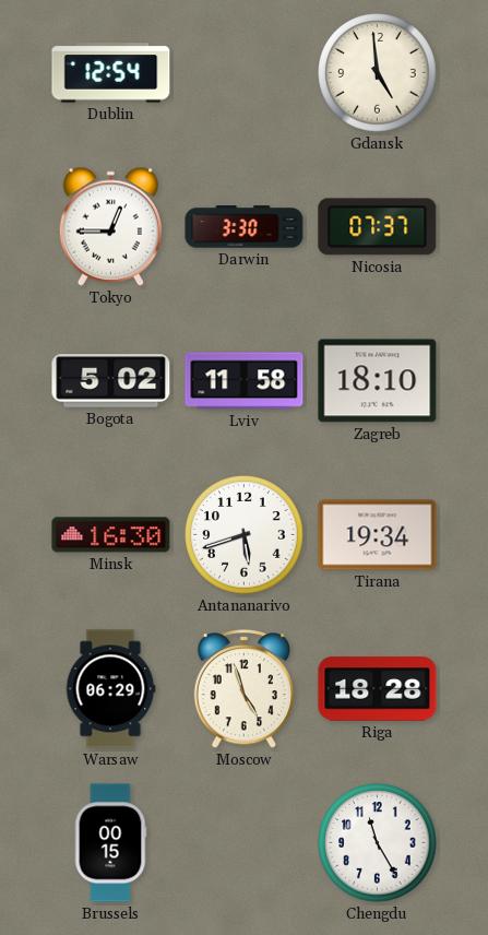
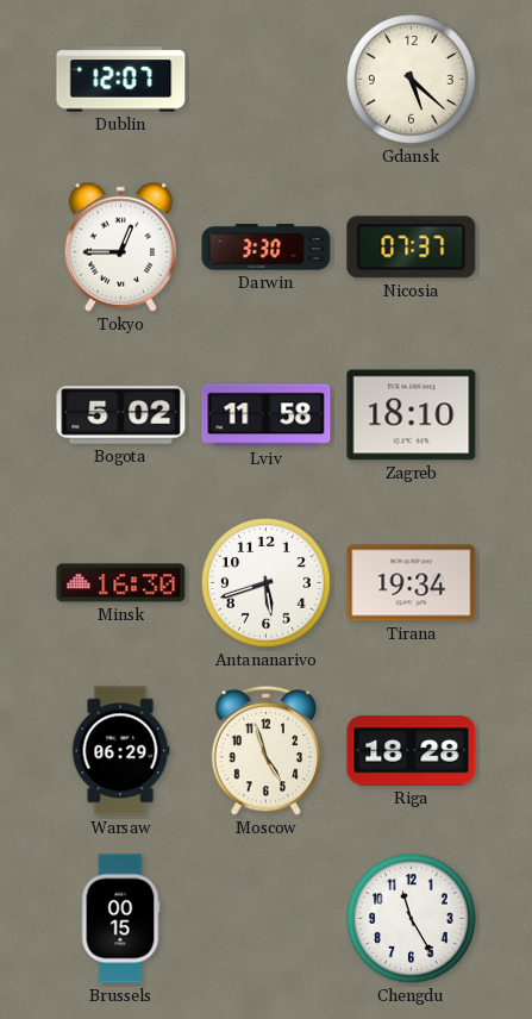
Dublin: 12:54 -> 12:07 (121, 80)
Gdansk: 4:59 -> 5:22 (412, 80)
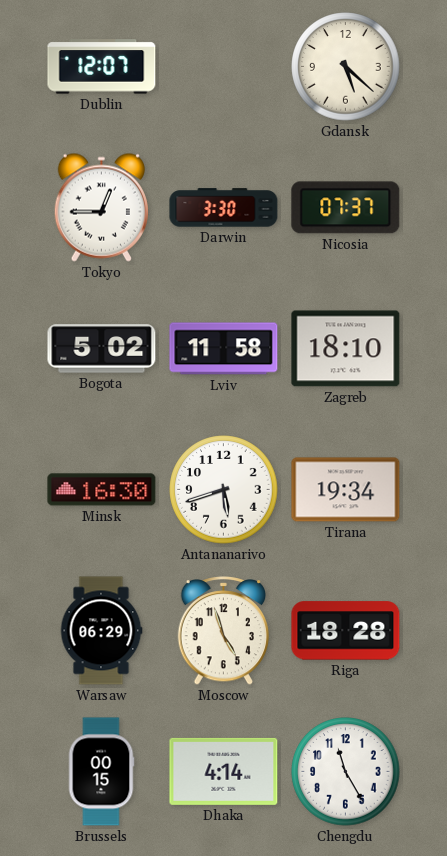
Dhaka: none -> 4:14 (224, 771)
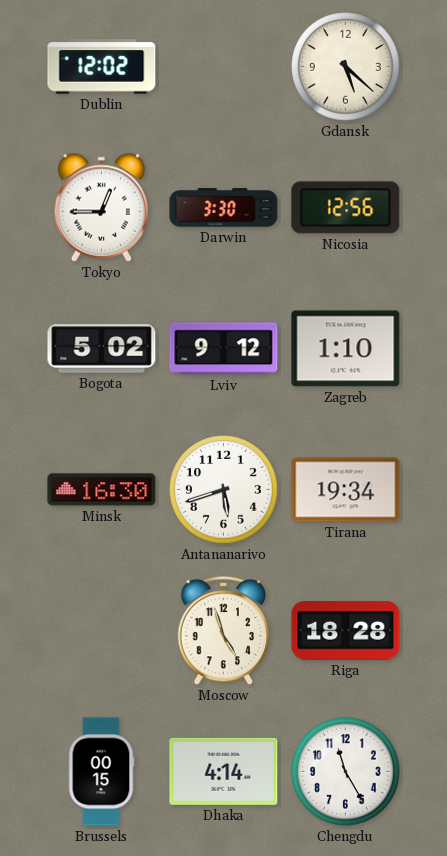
Dublin: 12:07 -> 12:02 (102, 67)
Nicosia: 07:37 -> 12:56 (346, 208)
Lviv: 11:58 -> 9:12 (224, 349)
Zagreb: 18:10 -> 1:10 (346, 349)
Warsaw: 06:29 -> none (101, 631)
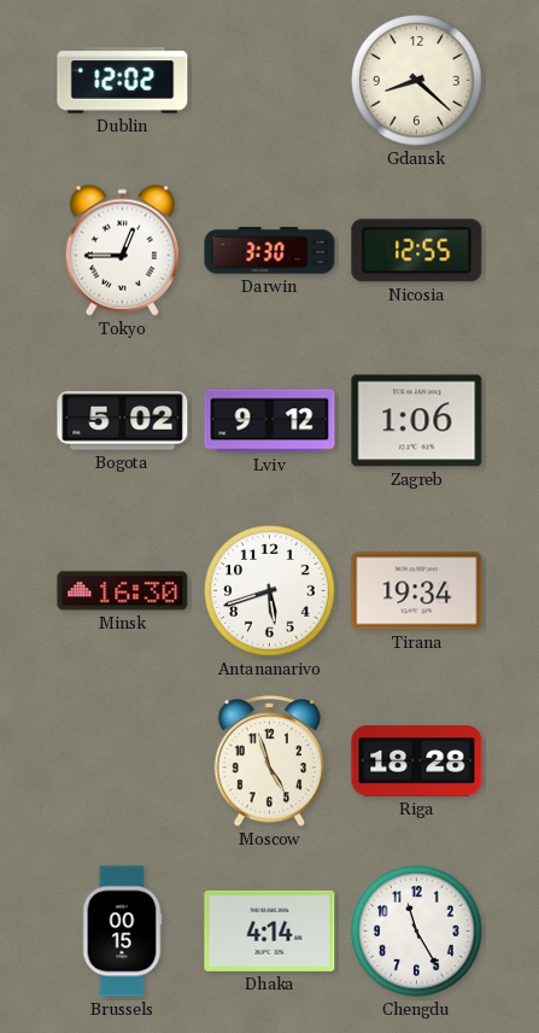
Gdansk: 5:22 -> 8:22 (417, 81)
Nicosia: 12:56 -> 12:55 (417, 251)
Zagreb: 1:10 -> 1:06 (417, 421)
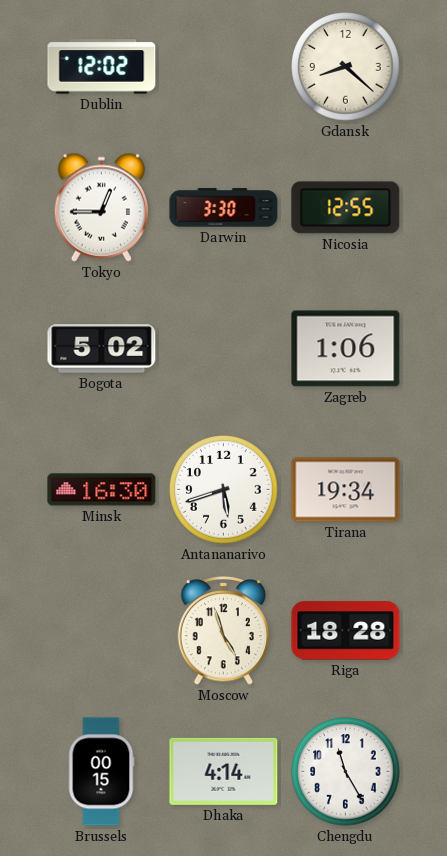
Lviv: 9:12 -> none (270, 421)
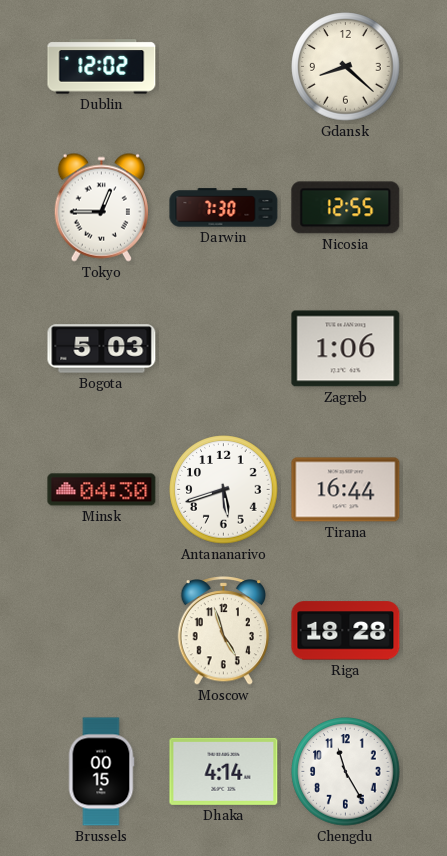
Darwin: 3:30 -> 7:30 (224, 208)
Bogota: 5:02 -> 5:03 (102, 349)
Minsk: 16:30 -> 04:30 (102, 490)
Tirana: 19:34 -> 16:44 (346, 490)
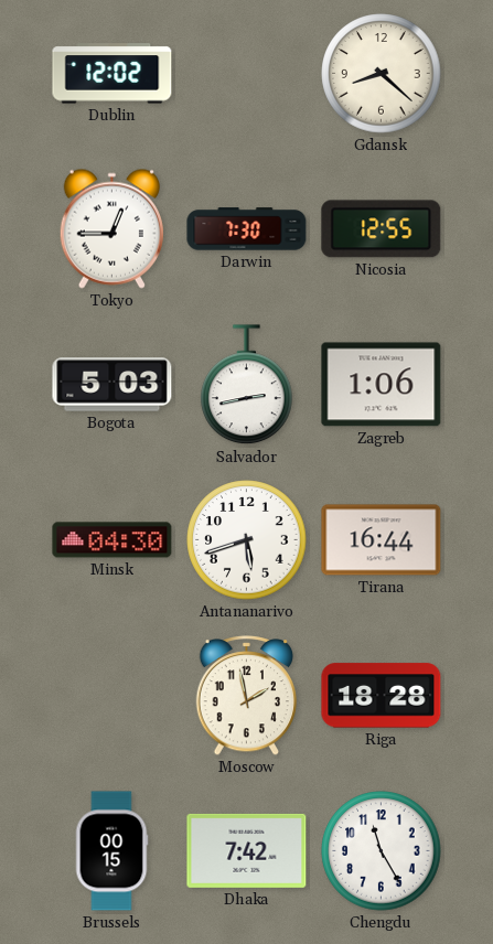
Salvador: none -> 2:43 (247, 385)
Moscow: 4:57 -> 1:58 (247, 696)
Dhaka: 4:14 -> 7:42 (247, 850)
